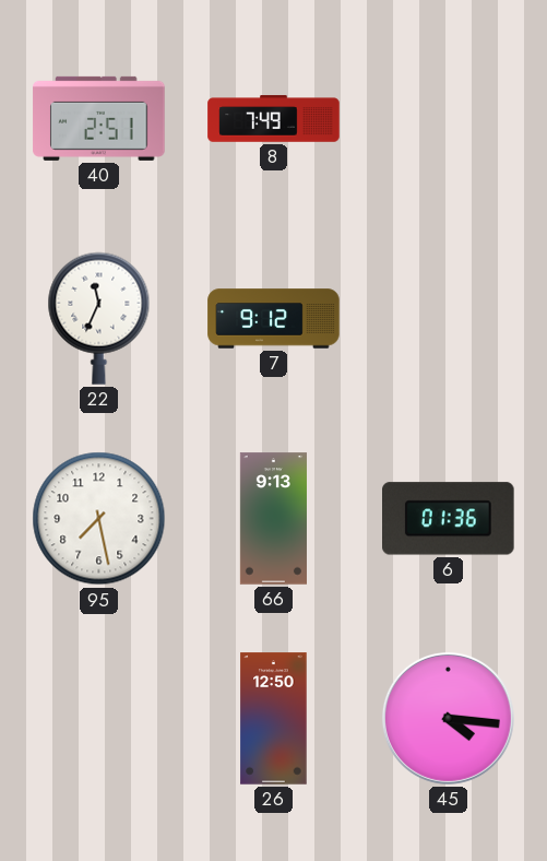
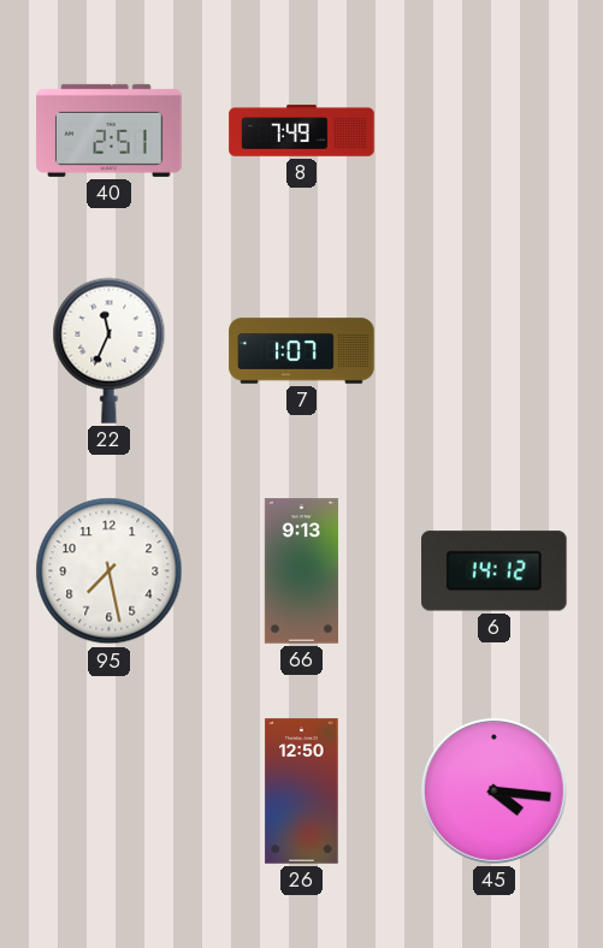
7: 9:12 -> 1:07 (302, 351)
6: 01:36 -> 14:12 (495, 571)
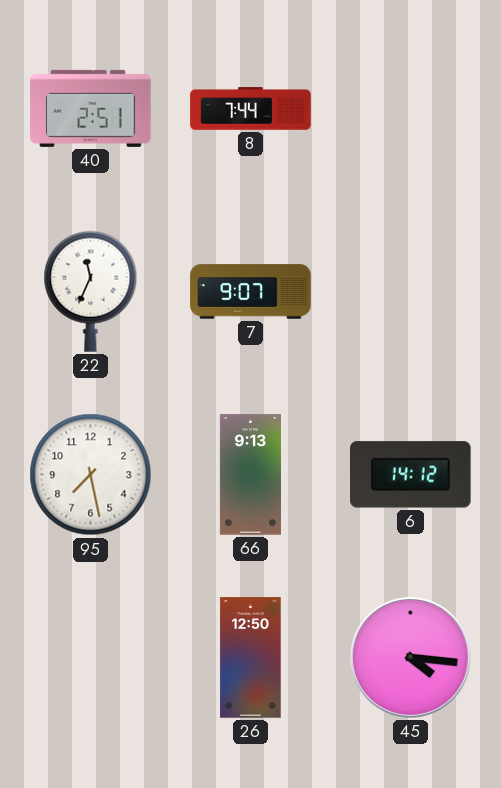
8: 7:49 -> 7:44 (251, 109)
7: 1:07 -> 9:07 (251, 292)
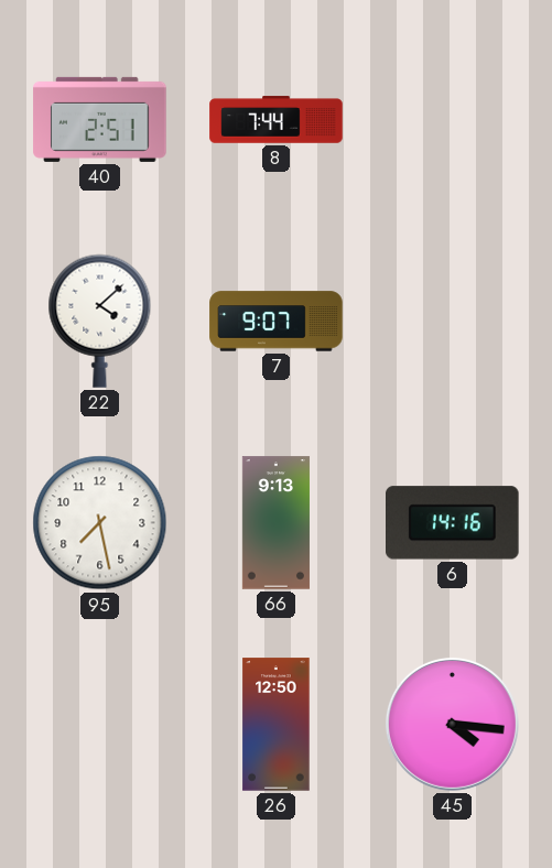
22: 11:34 -> 4:08 (100, 321)
6: 14:12 -> 14:16 (453, 523)
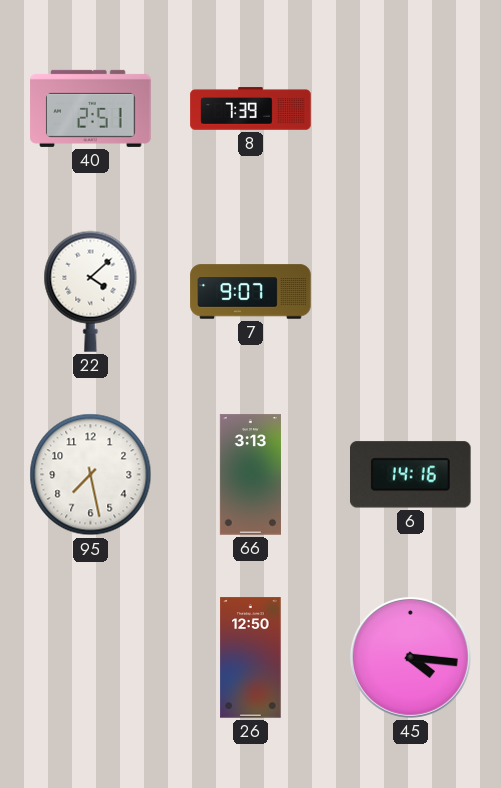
8: 7:44 -> 7:39 (251, 109)
66: 9:13 -> 3:13 (250, 475)
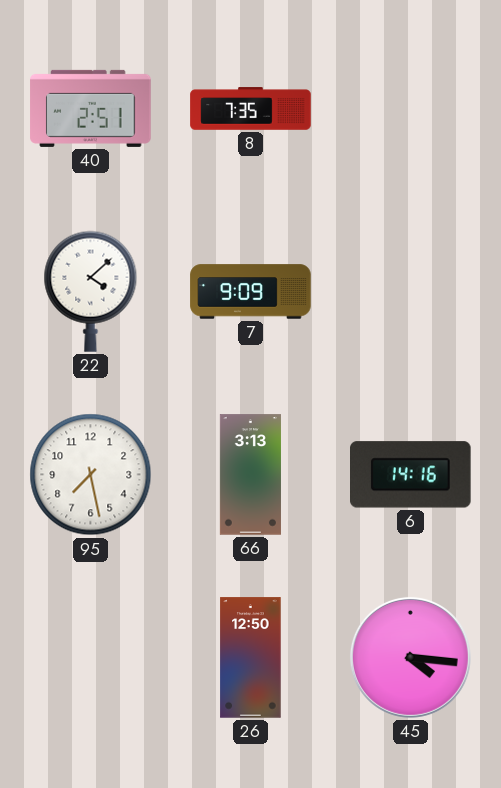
8: 7:39 -> 7:35 (251, 109)
7: 9:07 -> 9:09 (251, 292)
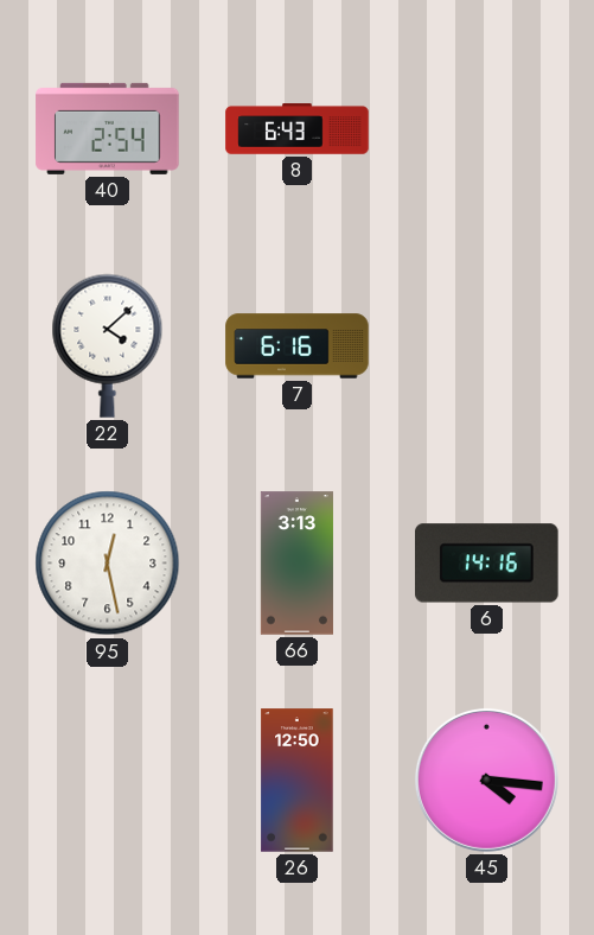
40: 2:51 -> 2:54 (108, 128)
8: 7:35 -> 6:43 (298, 129)
7: 9:09 -> 6:16 (298, 346)
95: 7:28 -> 12:28 (108, 564)
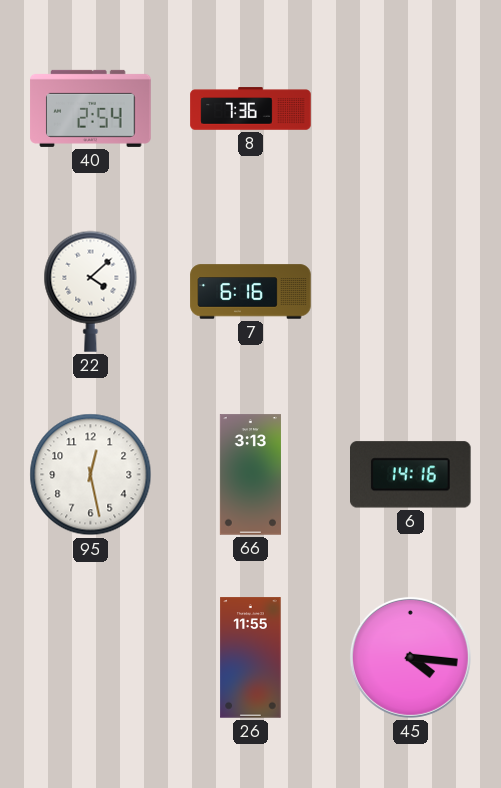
8: 6:43 -> 7:36 (251, 109)
26: 12:50 -> 11:55 (251, 658)
